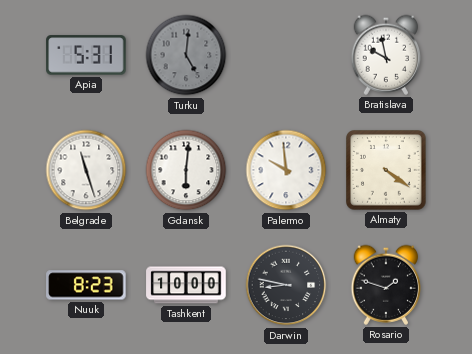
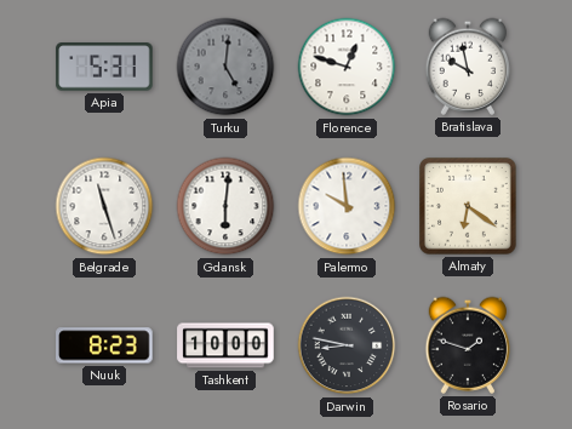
Florence: none -> 12:48 (347, 67)
Almaty: 4:21 -> 6:21 (469, 207)
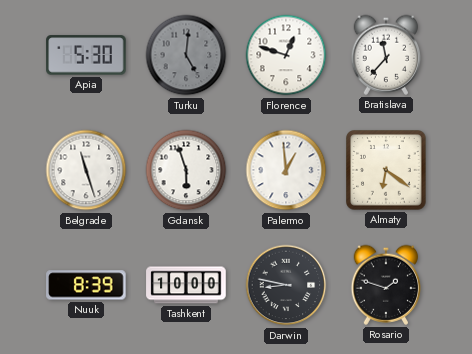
Apia: 5:31 -> 5:30 (86, 55)
Bratislava: 9:58 -> 11:37 (386, 55)
Gdansk: 6:01 -> 5:57 (186, 170)
Palermo: 9:59 -> 12:59 (286, 170)
Nuuk: 8:23 -> 8:39 (86, 285)
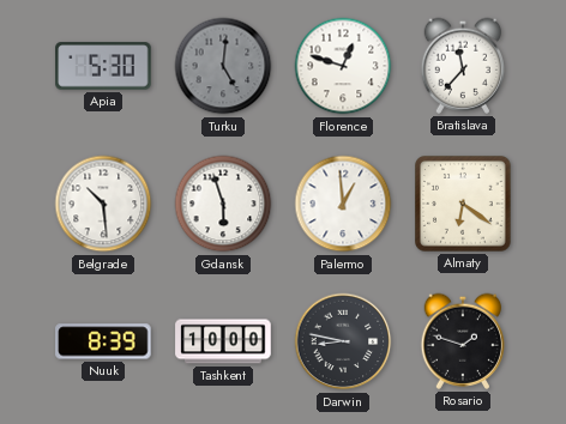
Belgrade: 11:27 -> 10:29 (103, 204)
